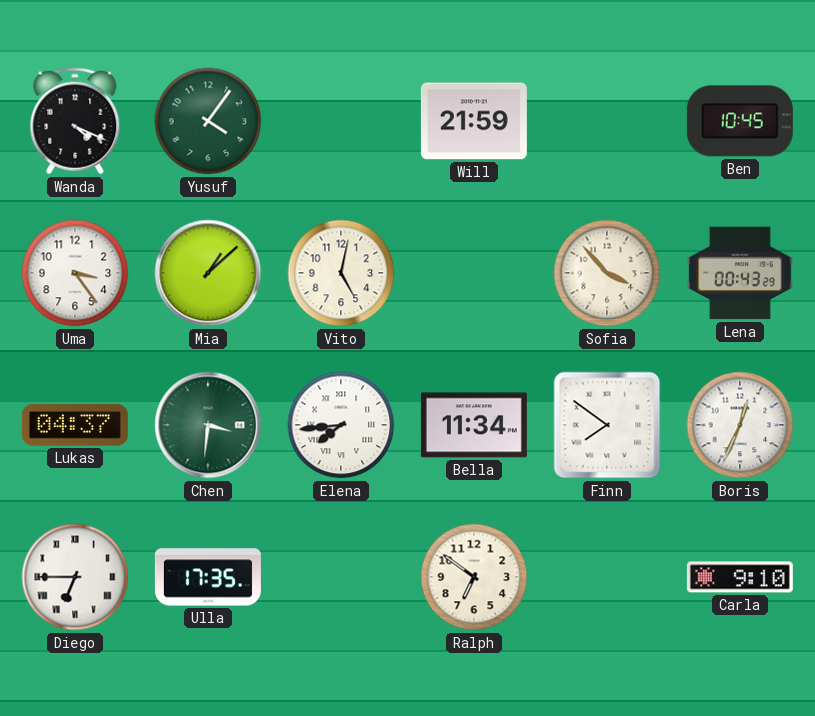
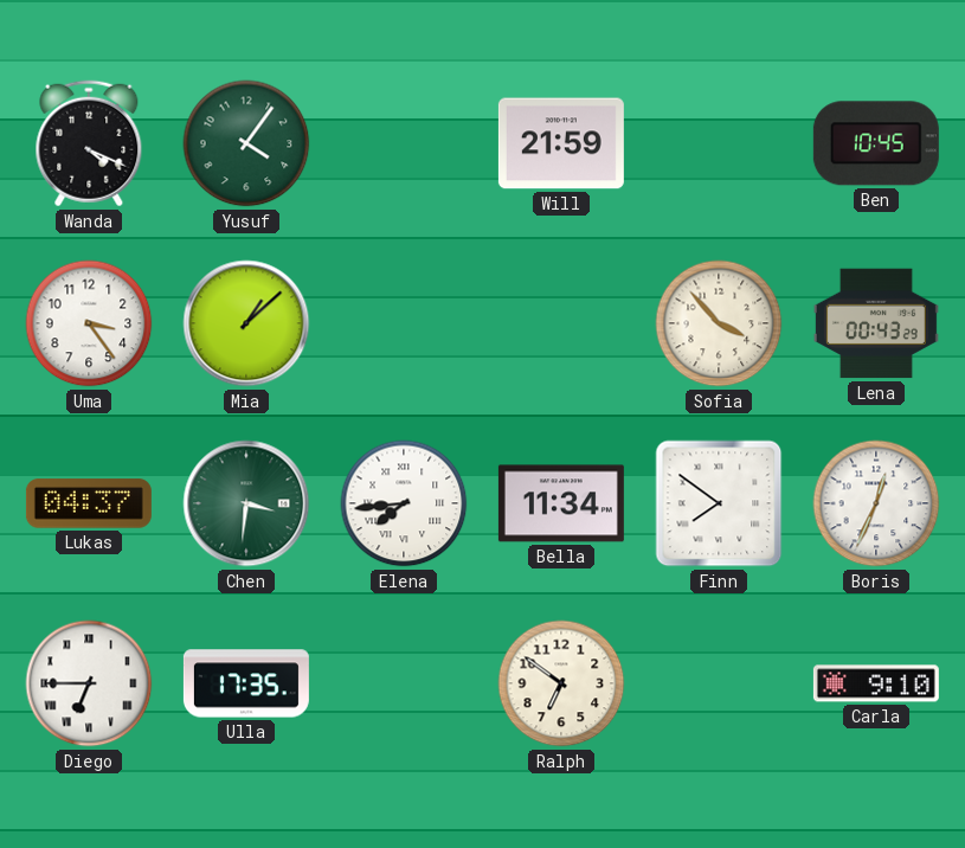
Vito: 5:02 -> none (341, 273)
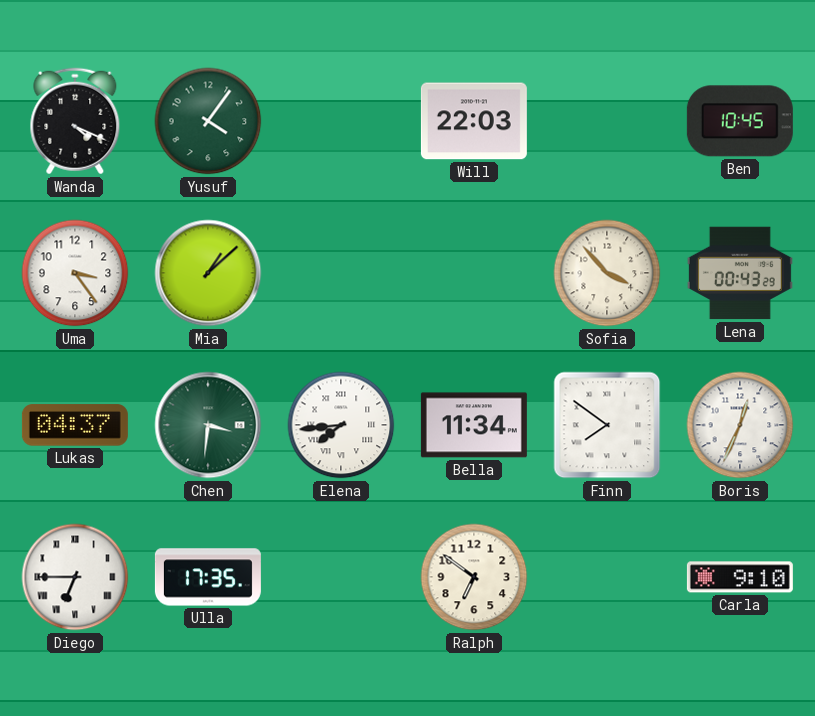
Will: 21:59 -> 22:03 (474, 121)
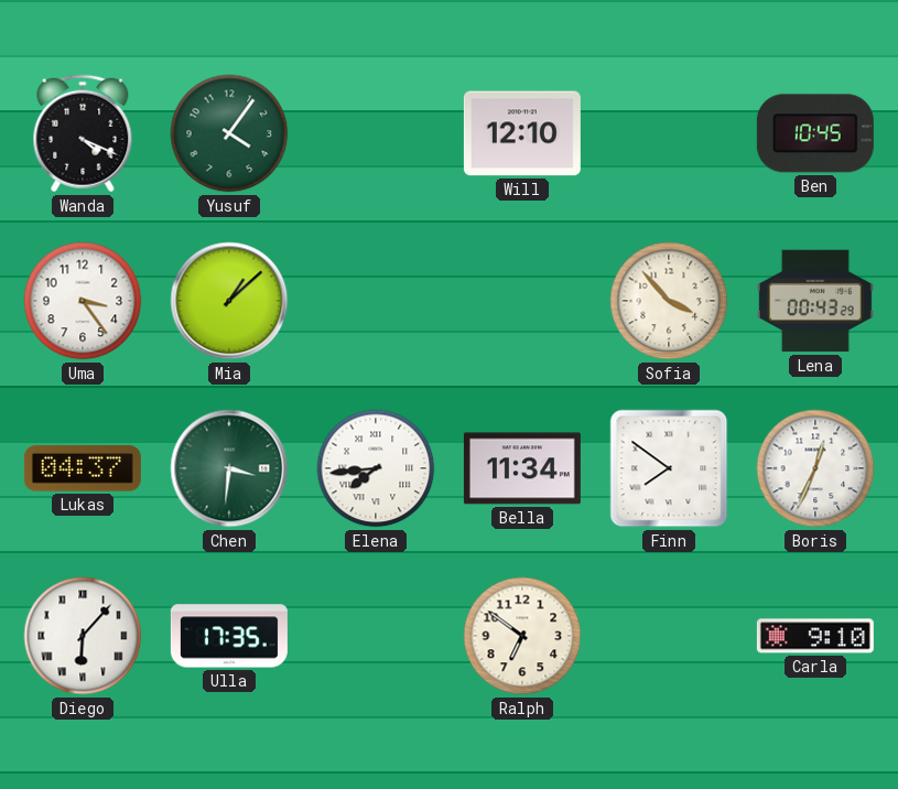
Will: 22:03 -> 12:10 (522, 133)
Diego: 6:45 -> 6:07 (83, 636)
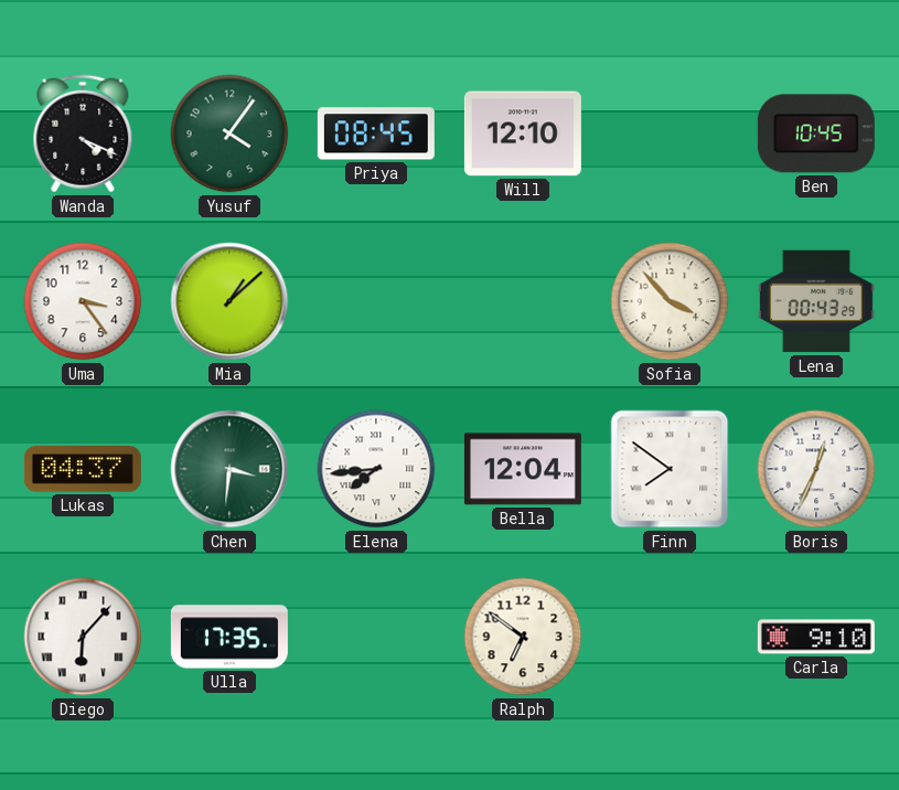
Priya: none -> 08:45 (376, 134)
Bella: 11:34 -> 12:04 (523, 469)
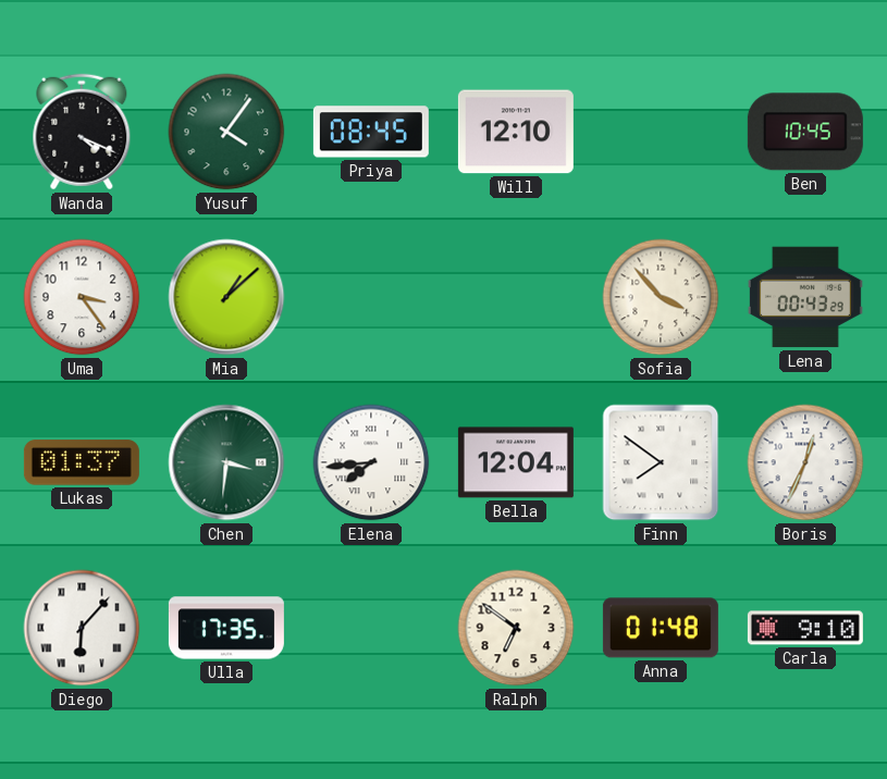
Lukas: 04:37 -> 01:37 (82, 462)
Anna: none -> 01:48 (661, 628)
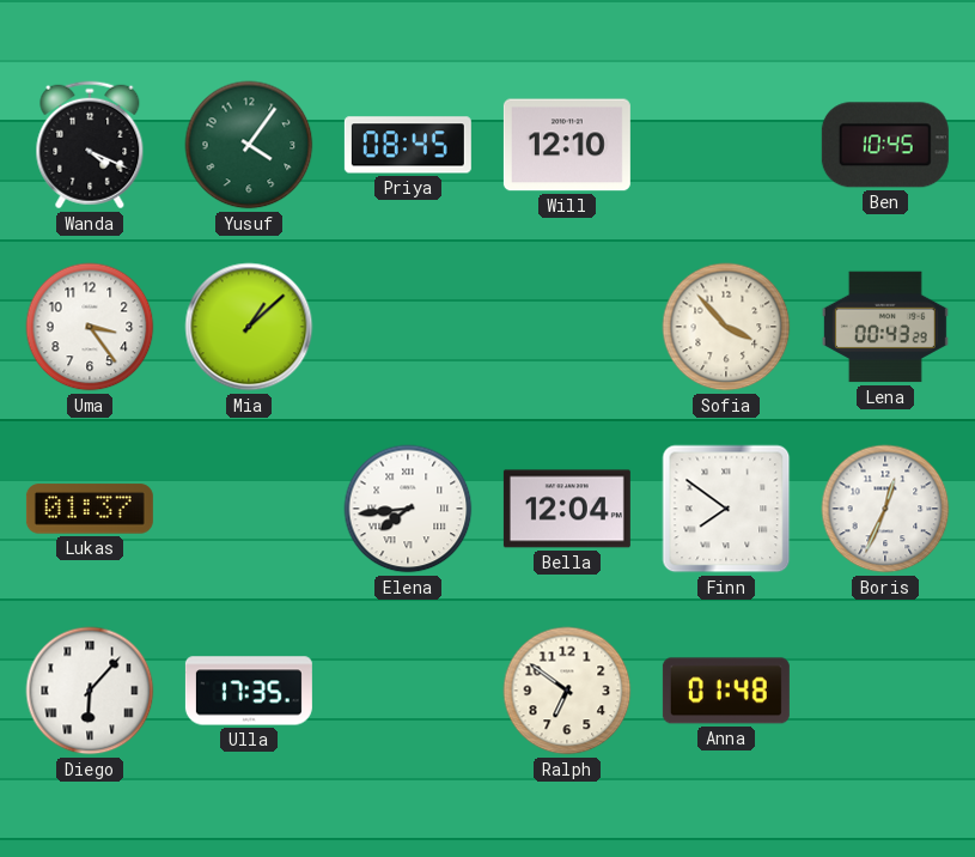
Chen: 3:31 -> none (226, 462)
Carla: 9:10 -> none (805, 628)
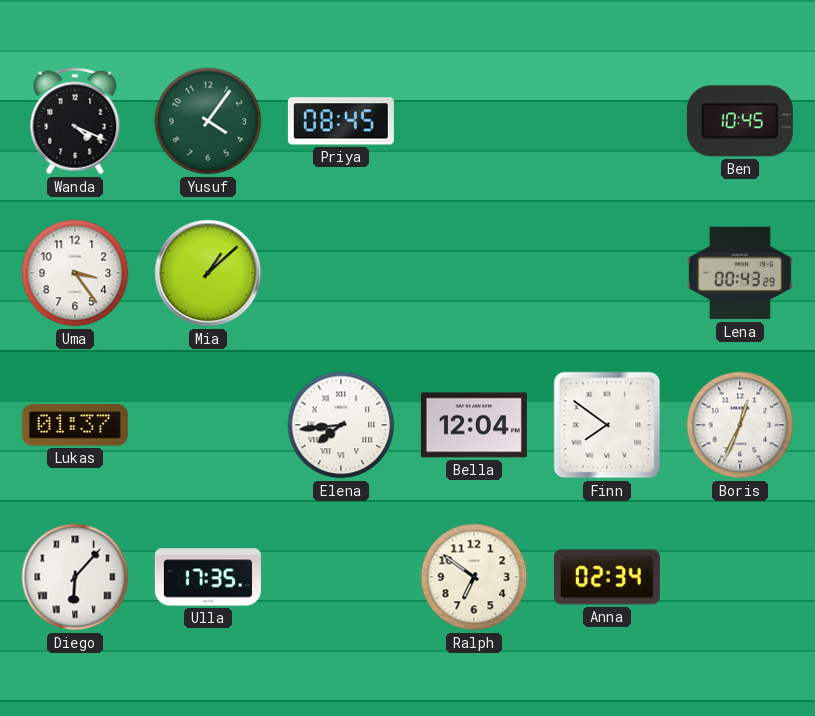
Will: 12:10 -> none (567, 145)
Sofia: 3:53 -> none (726, 327)
Anna: 01:48 -> 02:34 (607, 577)
